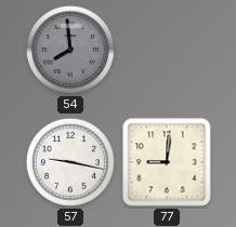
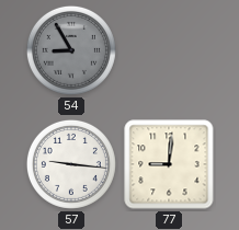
54: 7:59 -> 8:55 (71, 50)
57: 9:17 -> 9:16 (71, 164)
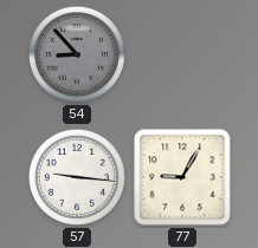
54: 8:55 -> 8:53 (77, 54)
77: 9:01 -> 9:05 (182, 177)
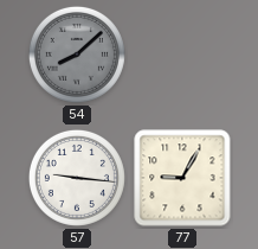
54: 8:53 -> 8:08 (77, 55)
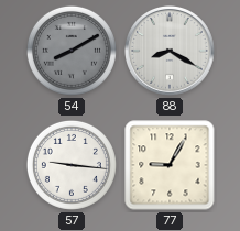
54: 8:08 -> 8:10 (72, 51)
88: none -> 8:20 (171, 52)
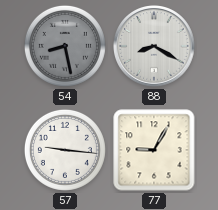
54: 8:10 -> 8:28 (65, 46)
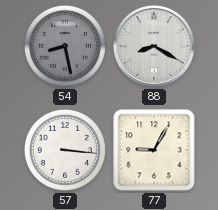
57: 9:16 -> 3:16 (65, 150)
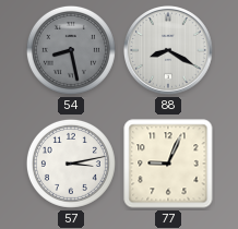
57: 3:16 -> 3:13 (71, 164)
77: 9:05 -> 9:04 (168, 164)
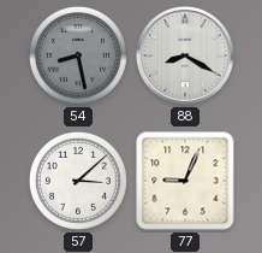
57: 3:13 -> 3:08 (78, 181)
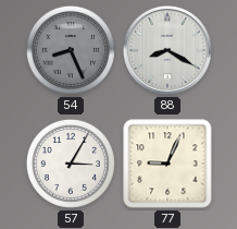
54: 8:28 -> 8:26 (71, 50)
57: 3:08 -> 3:05 (71, 164)
